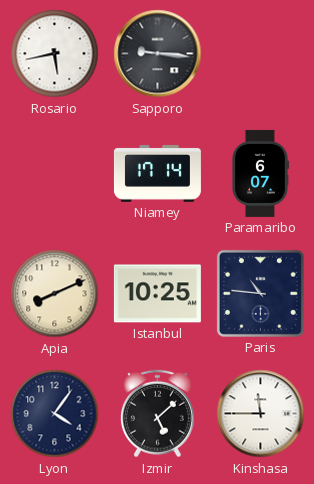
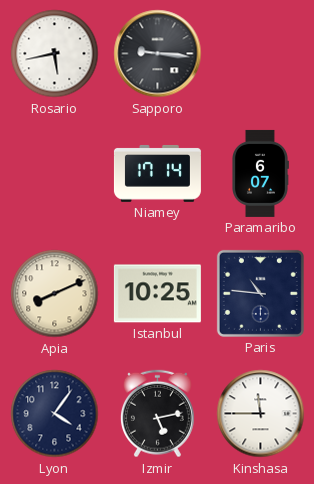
Izmir: 5:08 -> 5:13 (157, 414)
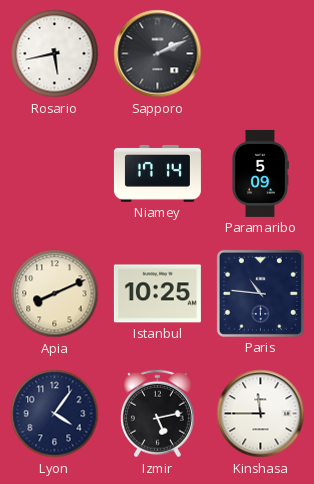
Sapporo: 9:16 -> 2:11 (158, 54)
Paramaribo: 6:07 -> 5:09 (261, 173)
